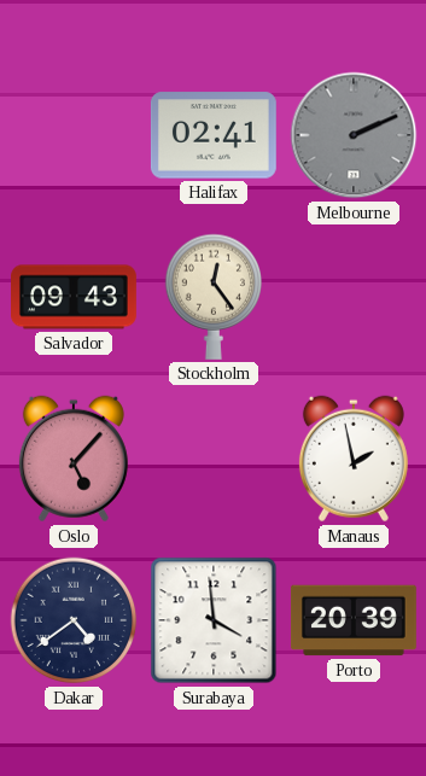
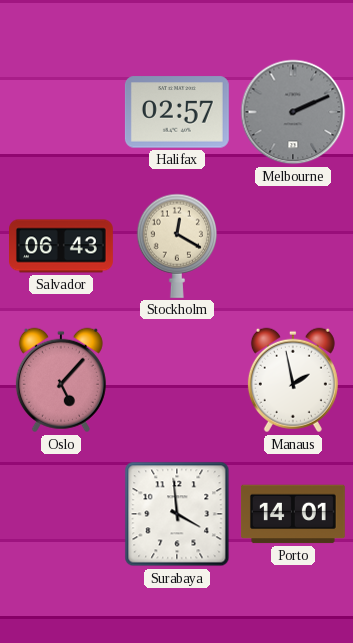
Halifax: 02:41 -> 02:57 (177, 112)
Salvador: 09:43 -> 06:43 (62, 246)
Stockholm: 12:24 -> 12:20 (176, 246)
Dakar: 4:39 -> none (74, 620)
Porto: 20:39 -> 14:01 (293, 514)
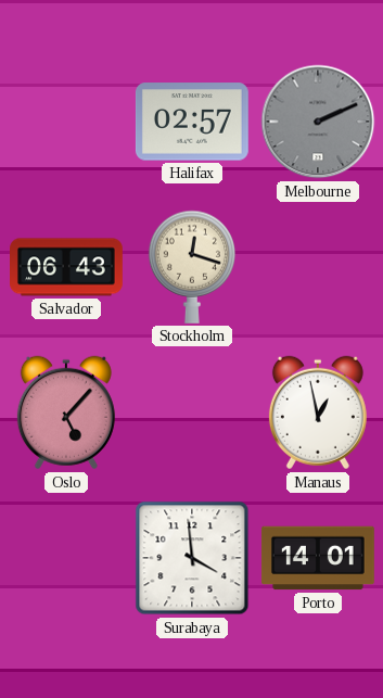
Stockholm: 12:20 -> 12:18 (191, 267)
Manaus: 1:58 -> 12:58 (318, 413)
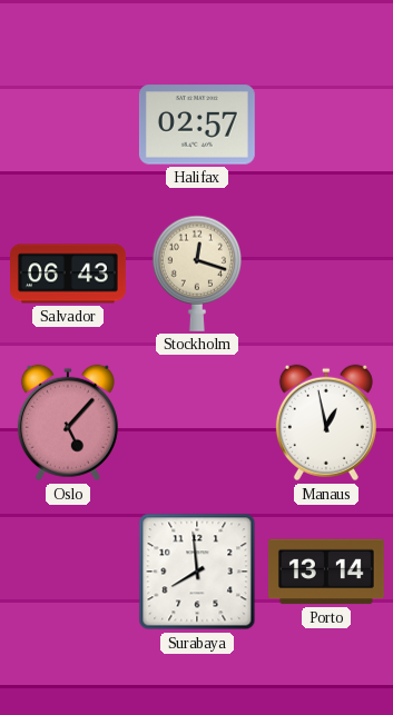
Melbourne: 2:11 -> none (318, 122)
Surabaya: 3:59 -> 7:59 (197, 572)
Porto: 14:01 -> 13:14 (326, 572)
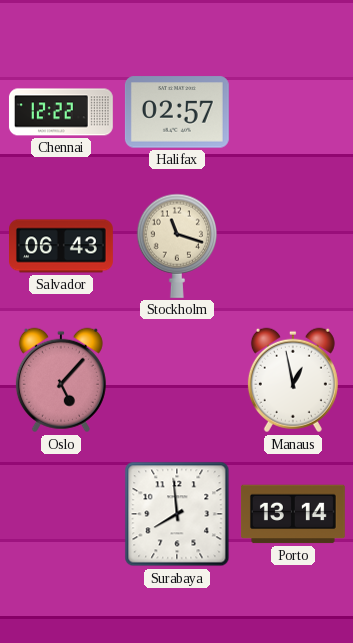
Chennai: none -> 12:22 (61, 112)
Stockholm: 12:18 -> 11:18 (176, 246)
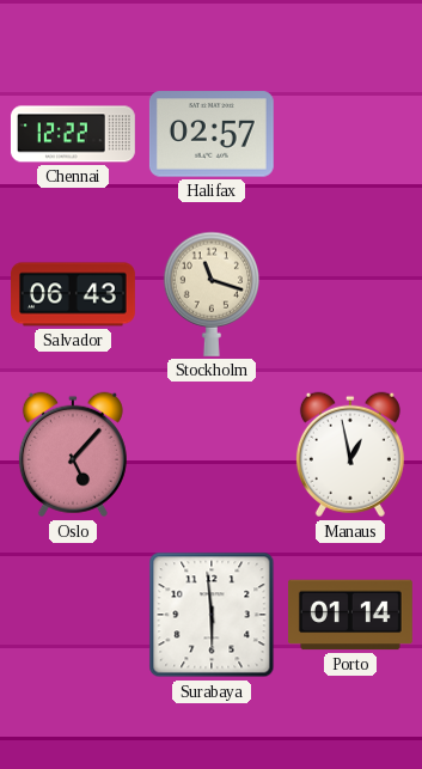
Surabaya: 7:59 -> 5:59 (212, 615)
Porto: 13:14 -> 01:14 (350, 615)
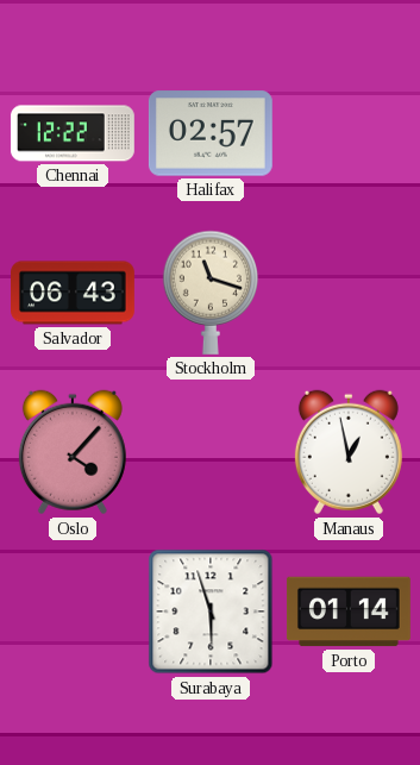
Oslo: 5:07 -> 4:07 (73, 452)
Surabaya: 5:59 -> 5:57 (211, 612)
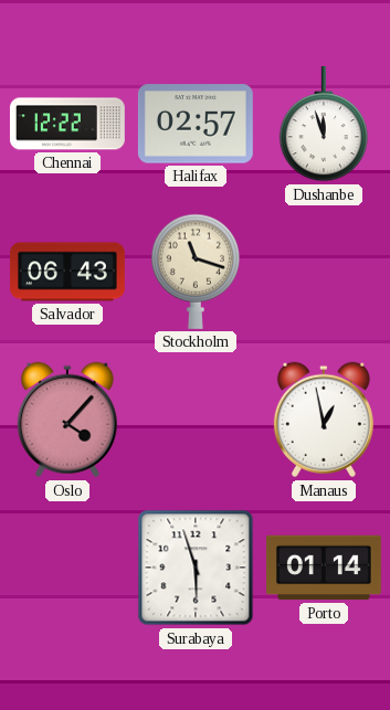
Dushanbe: none -> 11:57 (323, 124)
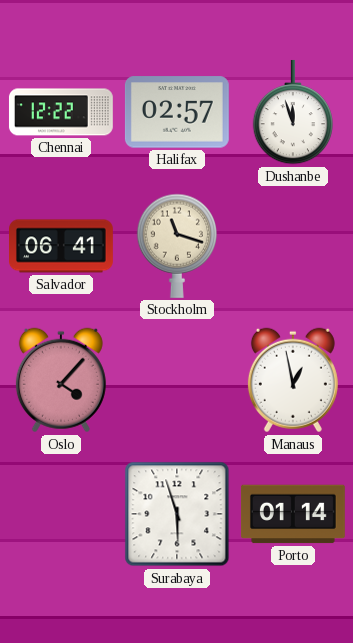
Salvador: 06:43 -> 06:41 (62, 246)
